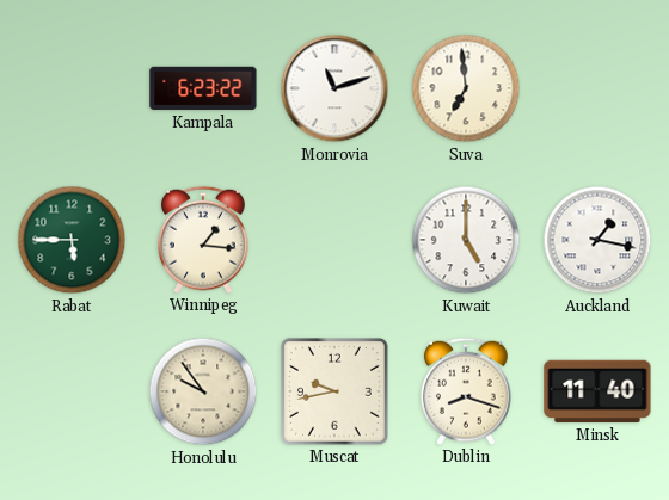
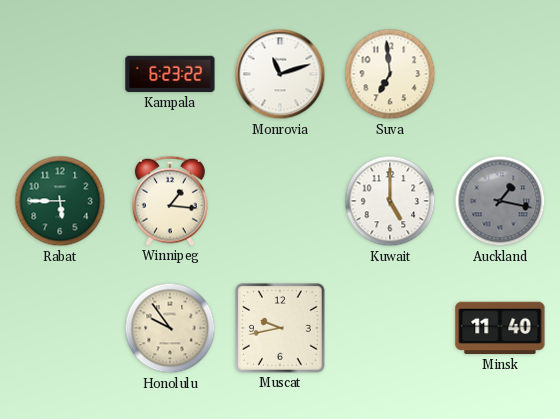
Auckland dial: white -> grey (500, 201)
Dublin: 8:18 -> none (467, 391)
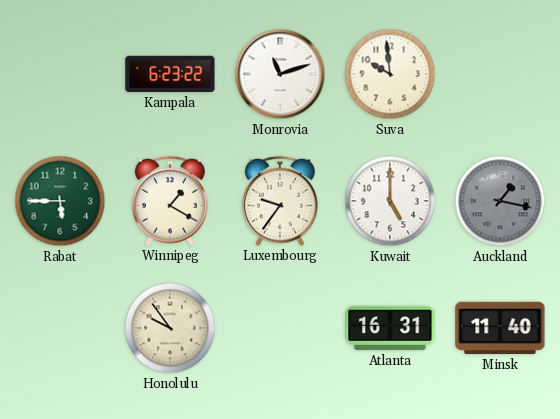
Suva: 6:59 -> 9:59 (390, 74)
Winnipeg: 1:16 -> 1:20 (171, 201)
Luxembourg: none -> 9:36 (281, 201)
Muscat: 9:43 -> none (281, 329)
Atlanta: none -> 16:31 (390, 328)
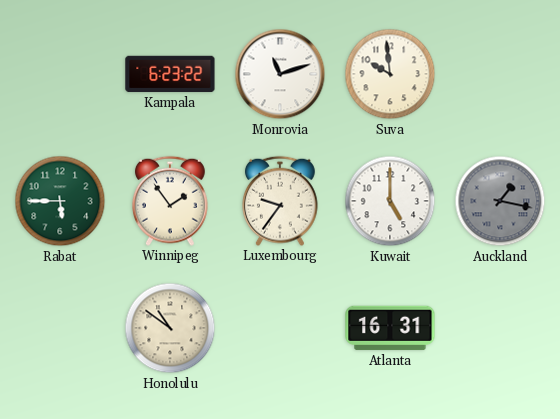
Winnipeg: 1:20 -> 1:54 (171, 201)
Honolulu: 9:54 -> 10:51 (170, 328)
Minsk: 11:40 -> none (500, 328)
